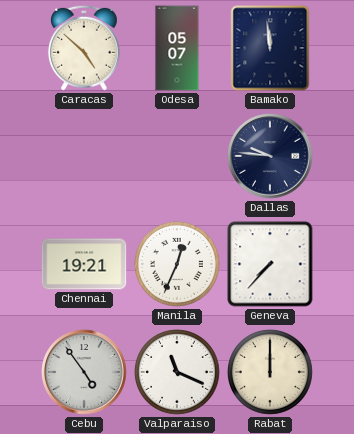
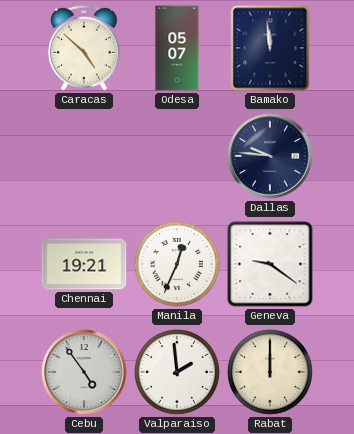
Geneva: 7:37 -> 9:21 (270, 264)
Valparaiso: 11:19 -> 1:59 (177, 372)
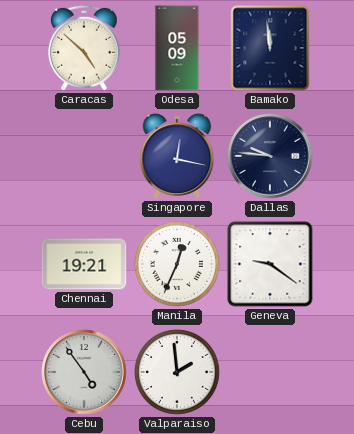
Odesa: 05:07 -> 05:09 (177, 48)
Singapore: none -> 12:17 (177, 156)
Rabat: 12:00 -> none (270, 372)
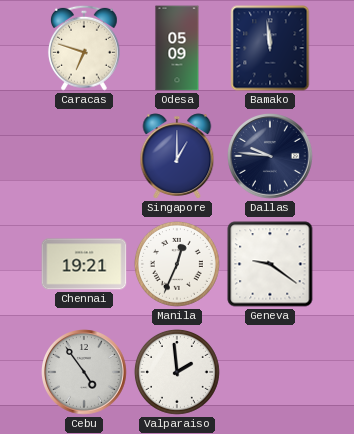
Caracas: 4:52 -> 6:48 (84, 48)
Singapore: 12:17 -> 1:00 (177, 156)
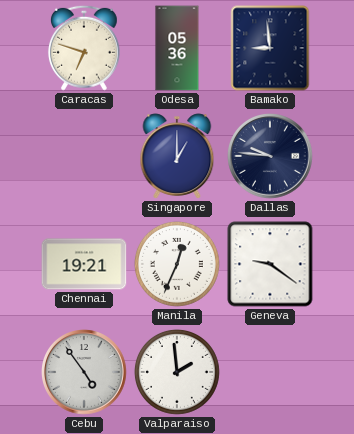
Odesa: 05:09 -> 05:36 (177, 48)
Bamako: 11:59 -> 8:59 (270, 48)
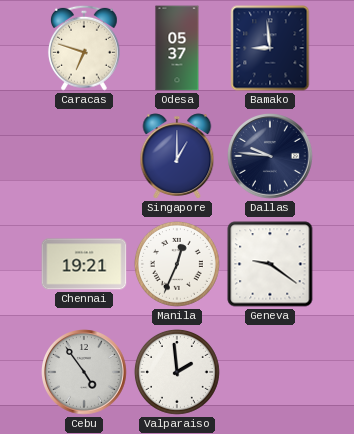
Odesa: 05:36 -> 05:37 (177, 48)
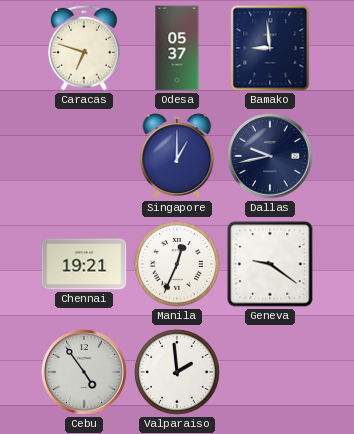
Dallas: 9:46 -> 9:43 (271, 157)
